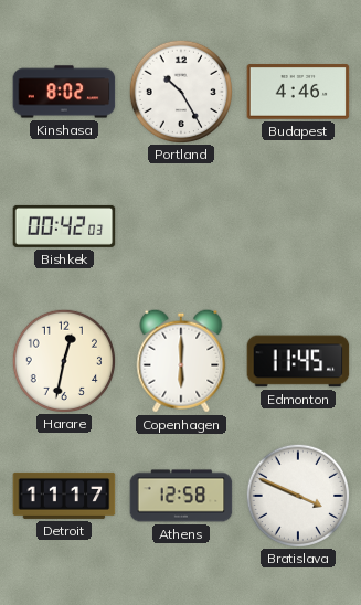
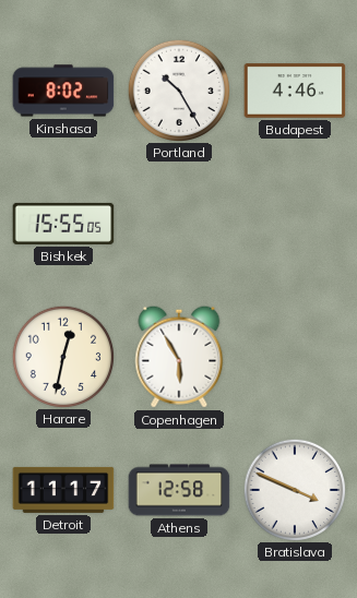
Bishkek: 00:42 -> 15:55 (63, 224)
Copenhagen: 6:00 -> 5:55 (179, 357)
Edmonton: 11:45 -> none (298, 361)
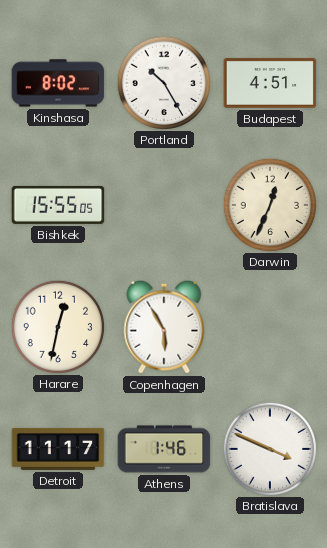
Budapest: 4:46 -> 4:51 (270, 83)
Darwin: none -> 12:34 (269, 204)
Athens: 12:58 -> 1:46 (164, 449)
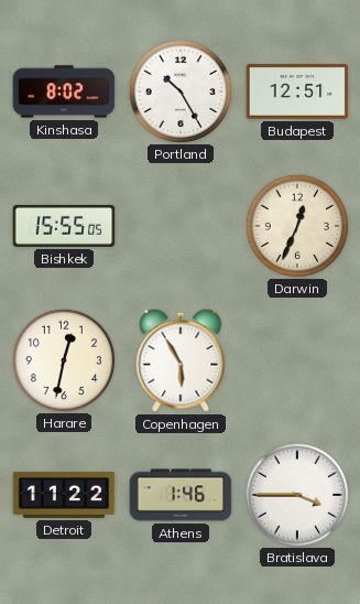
Budapest: 4:51 -> 12:51 (297, 91)
Detroit: 11:17 -> 11:22 (64, 495)
Bratislava: 3:49 -> 3:45 (296, 494)
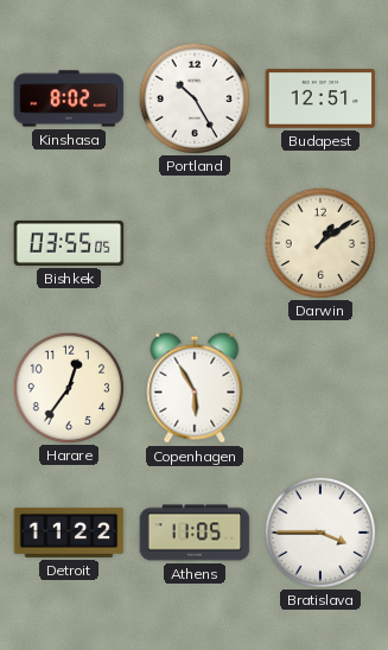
Bishkek: 15:55 -> 03:55 (69, 243)
Darwin: 12:34 -> 1:09 (319, 242)
Harare: 12:32 -> 12:36 (68, 387)
Athens: 1:46 -> 11:05 (195, 533)
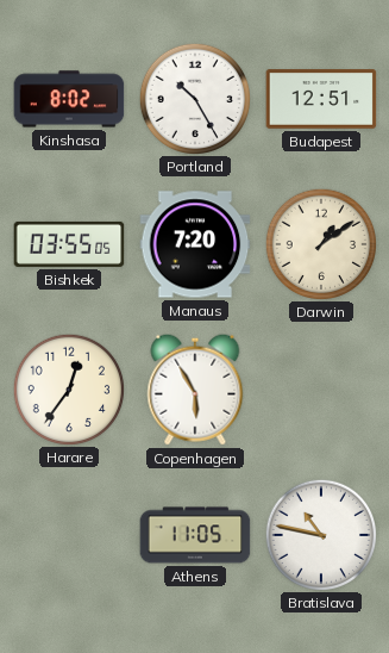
Manaus: none -> 7:20 (195, 244)
Detroit: 11:22 -> none (69, 533)
Bratislava: 3:45 -> 10:47 (320, 534)
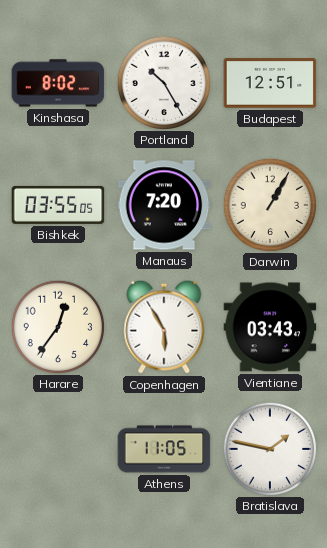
Darwin: 1:09 -> 1:05 (269, 204)
Vientiane: none -> 03:43 (270, 327)
Bratislava: 10:47 -> 1:47 (269, 448)
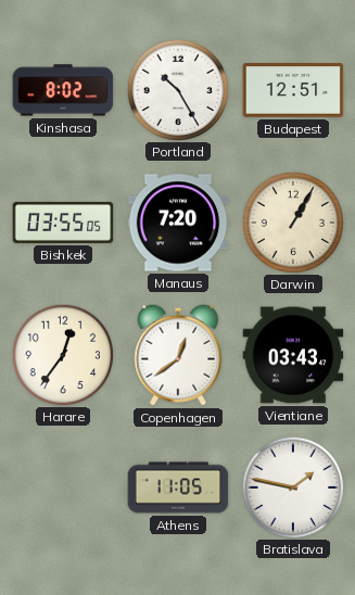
Copenhagen: 5:55 -> 12:39 (178, 355)
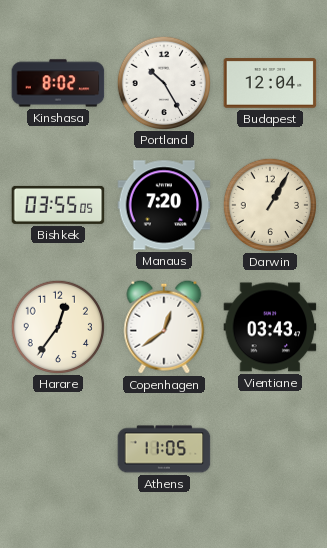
Budapest: 12:51 -> 12:04 (270, 83)
Bratislava: 1:47 -> none (292, 486)
